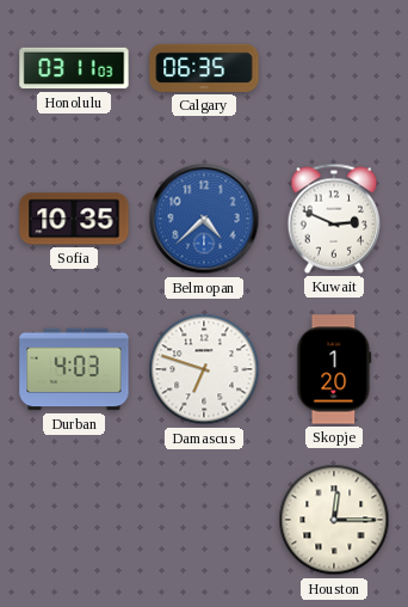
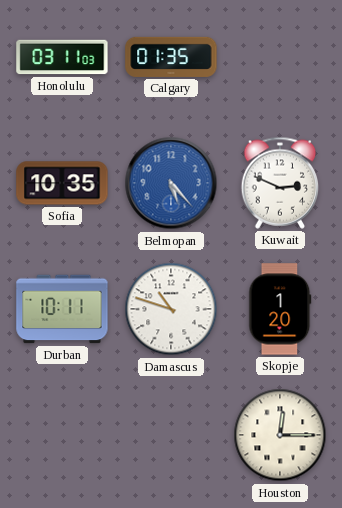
Calgary: 06:35 -> 01:35 (171, 57)
Belmopan: 4:38 -> 5:23 (171, 183)
Durban: 4:03 -> 10:11 (62, 309)
Damascus: 6:48 -> 10:48 (171, 309)
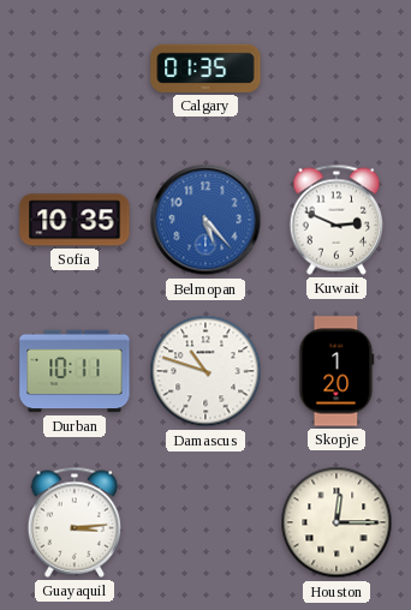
Honolulu: 03:11 -> none (62, 57)
Guayaquil: none -> 3:14 (75, 522)
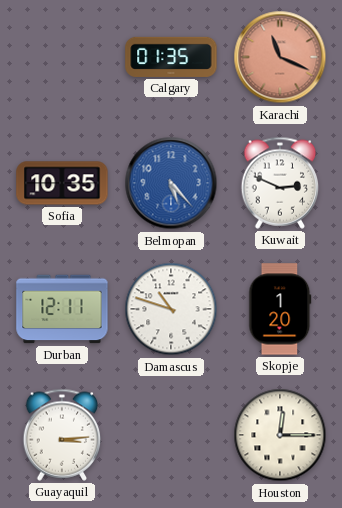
Karachi: none -> 11:19 (280, 57)
Durban: 10:11 -> 12:11 (62, 309)
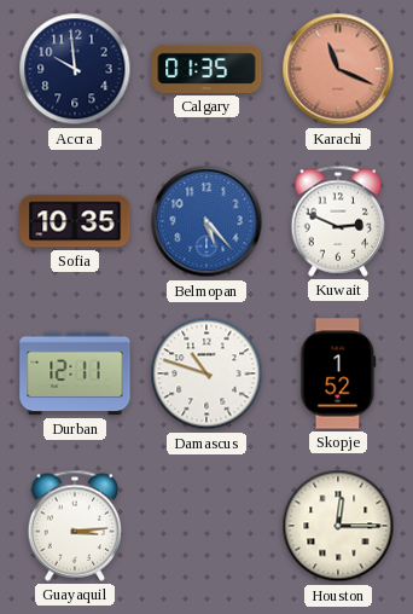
Accra: none -> 9:59 (75, 69)
Skopje: 1:20 -> 1:52 (338, 373)
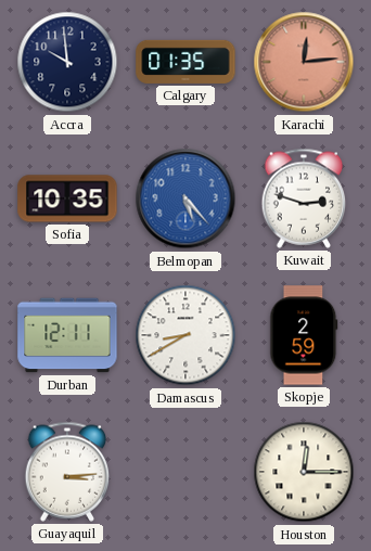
Karachi: 11:19 -> 12:14 (304, 62)
Kuwait: 2:49 -> 2:48 (304, 198)
Damascus: 10:48 -> 8:40 (185, 335)
Skopje: 1:52 -> 2:59 (304, 335)
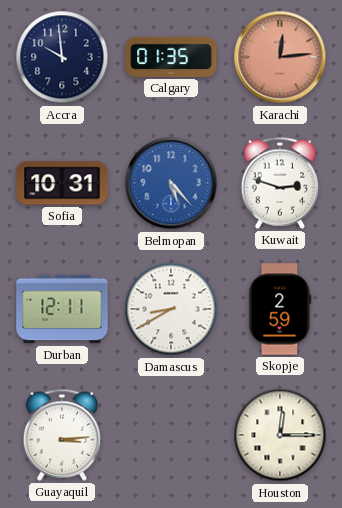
Sofia: 10:35 -> 10:31 (62, 183)
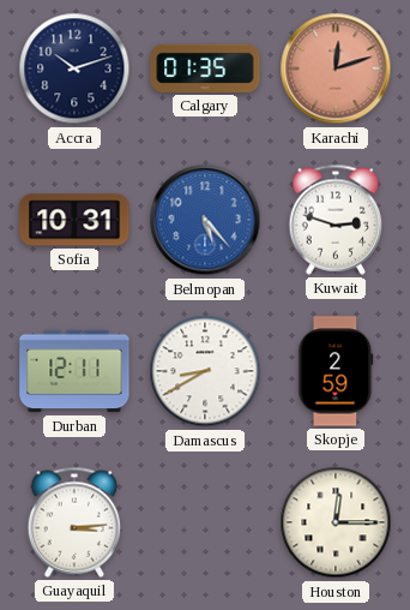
Accra: 9:59 -> 10:12 (74, 68)
Karachi: 12:14 -> 12:12 (336, 68)
